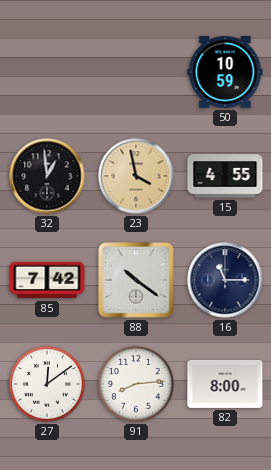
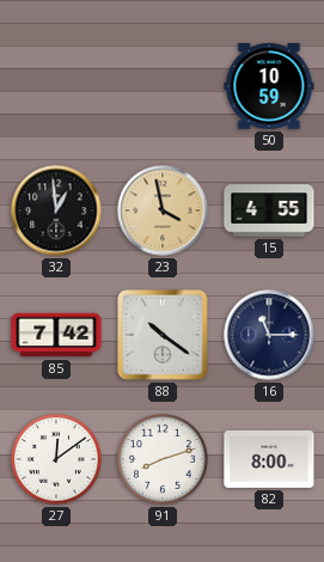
91: 8:14 -> 8:12 (163, 459)
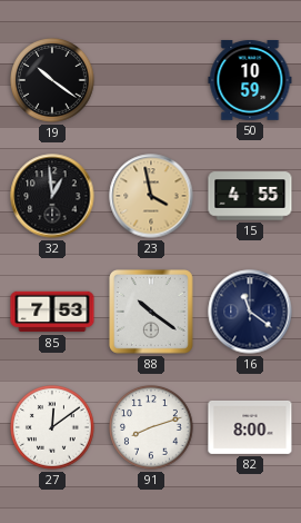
19: none -> 10:21 (52, 80)
85: 7:42 -> 7:53 (52, 312)
16: 11:15 -> 11:21 (250, 312)
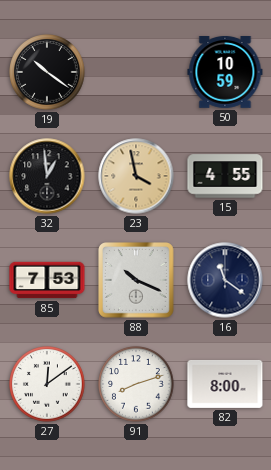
88: 10:21 -> 10:19 (137, 281)
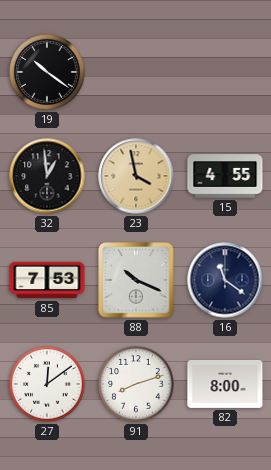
50: 10:59 -> none (225, 73)
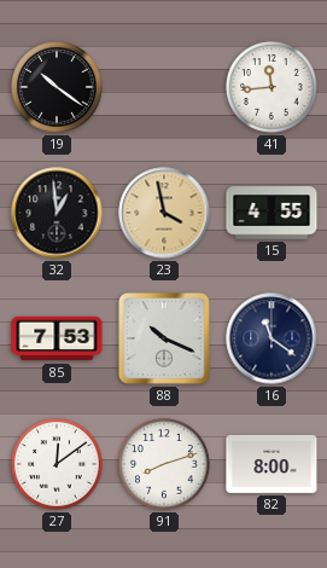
41: none -> 11:44 (271, 87)
